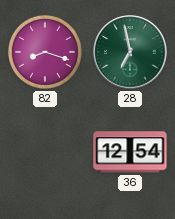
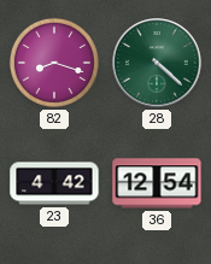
28: 6:58 -> 4:22 (157, 63)
23: none -> 4:42 (54, 183)
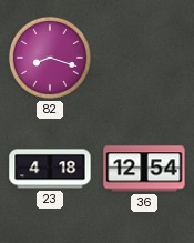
28: 4:22 -> none (157, 63)
23: 4:42 -> 4:18 (50, 169)
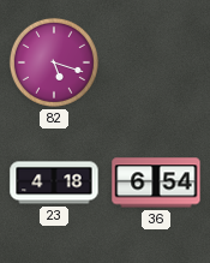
82: 8:18 -> 5:18 (54, 62)
36: 12:54 -> 6:54 (156, 183)
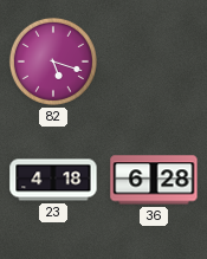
36: 6:54 -> 6:28 (154, 180)
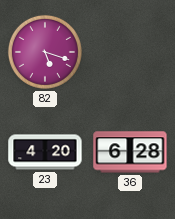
23: 4:18 -> 4:20 (45, 152)
